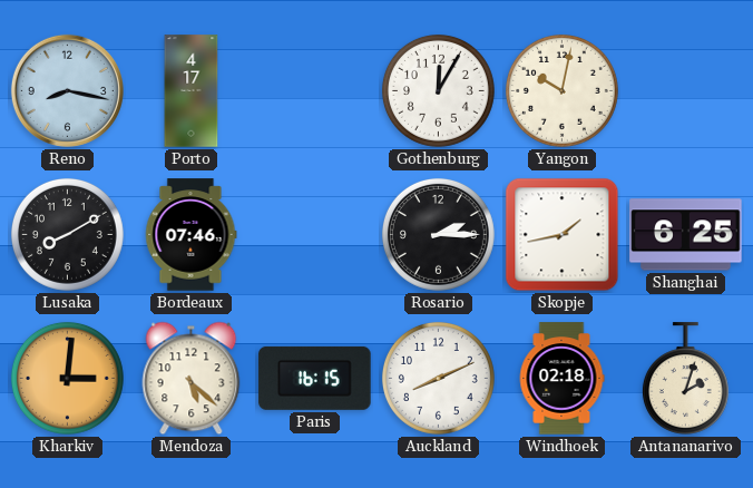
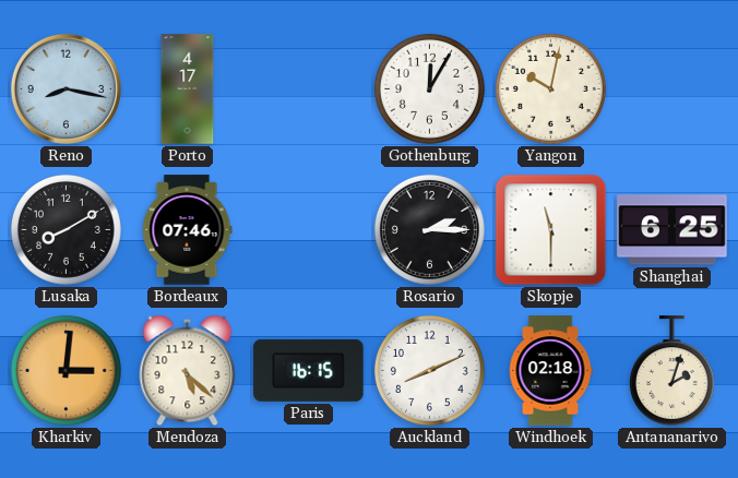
Skopje: 1:43 -> 11:30 (551, 230)
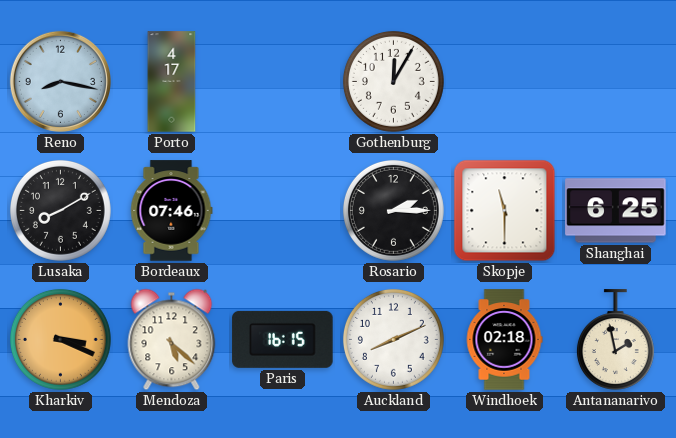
Yangon: 10:02 -> none (550, 88)
Kharkiv: 3:01 -> 3:19 (60, 339)
Antananarivo: 2:03 -> 1:58 (615, 340)
